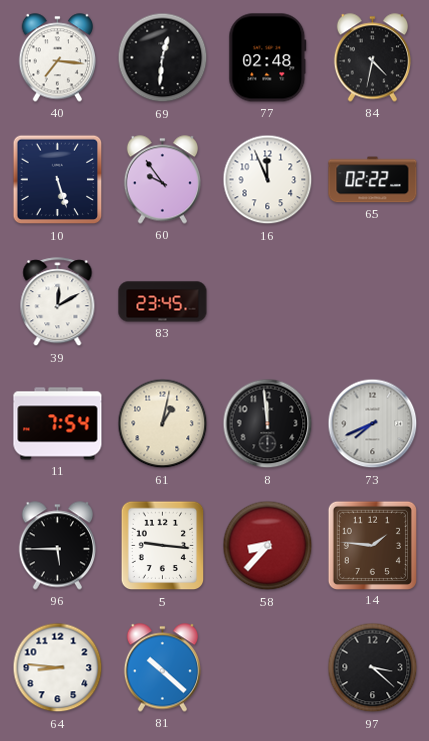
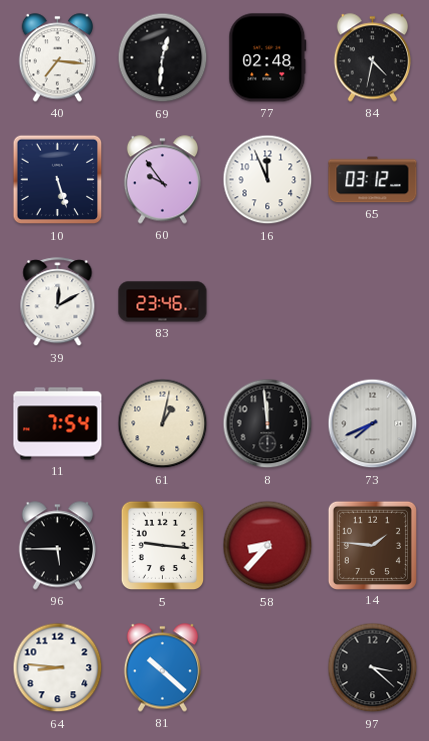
65: 02:22 -> 03:12 (373, 180)
83: 23:45 -> 23:46 (163, 302)
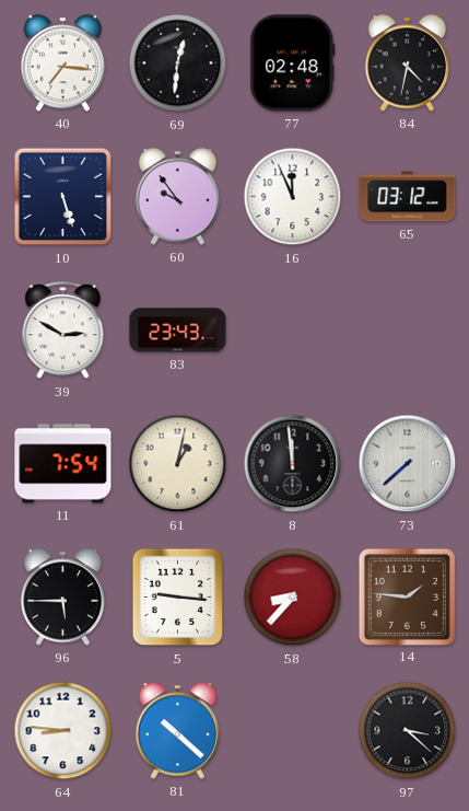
39: 12:10 -> 2:50 (63, 331)
83: 23:46 -> 23:43 (178, 331)
73: 7:41 -> 7:38 (408, 464)
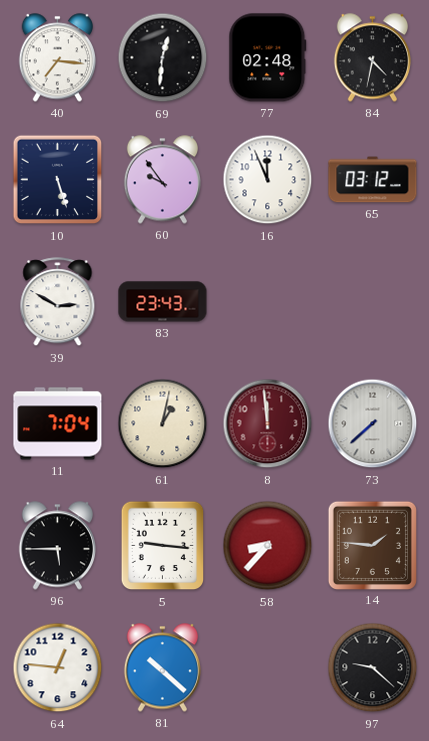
11: 7:54 -> 7:04 (58, 424)
8 dial: black -> burgundy (268, 424)
64: 8:46 -> 12:46 (58, 668)
97: 3:22 -> 9:22 (373, 668)
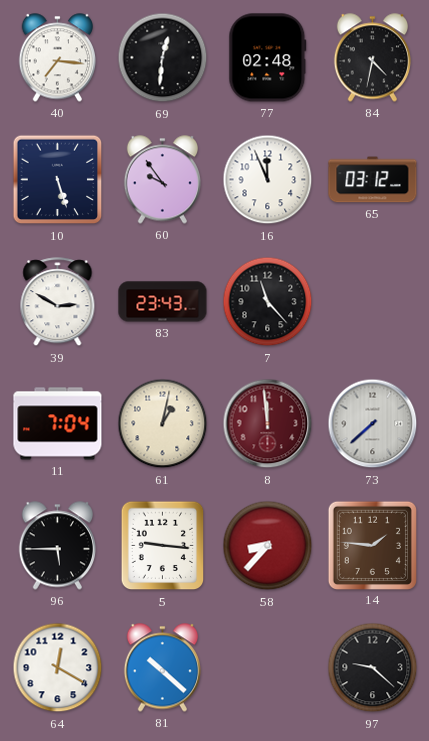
7: none -> 11:23 (268, 302)
64: 12:46 -> 12:20 (58, 668)
